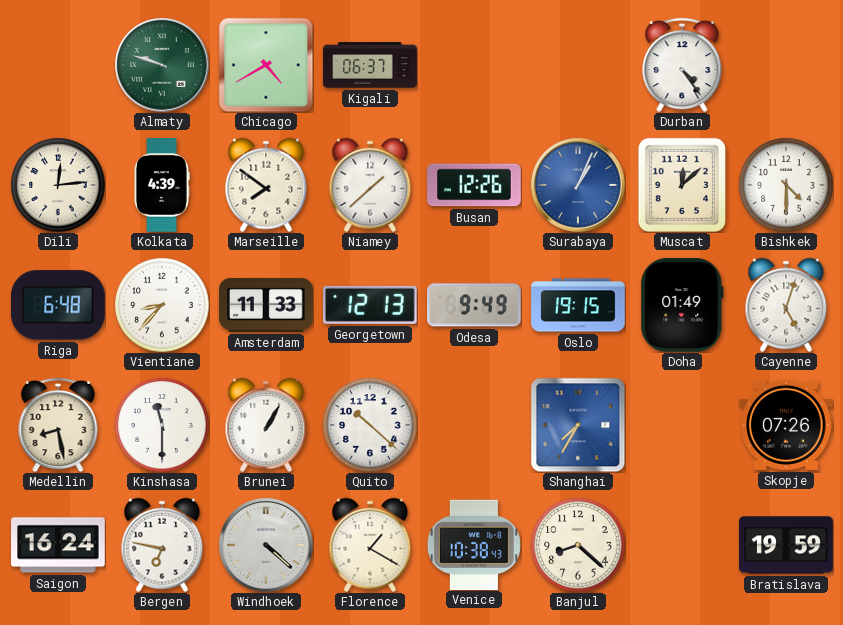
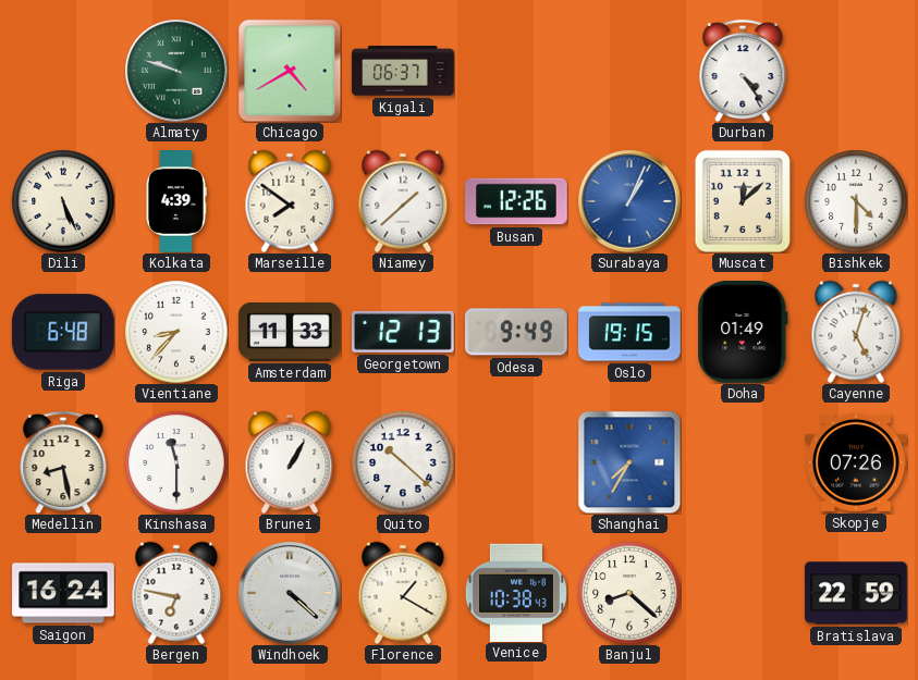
Dili: 12:14 -> 5:26 (63, 201)
Bratislava: 19:59 -> 22:59 (856, 593)
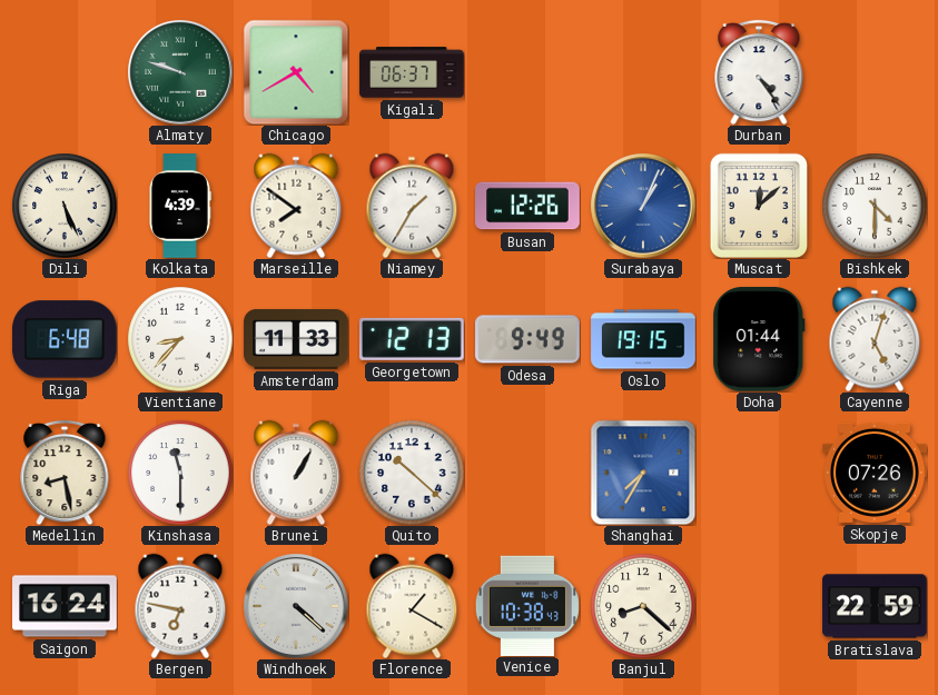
Niamey: 1:38 -> 1:35 (412, 206)
Doha: 01:49 -> 01:44 (759, 340)
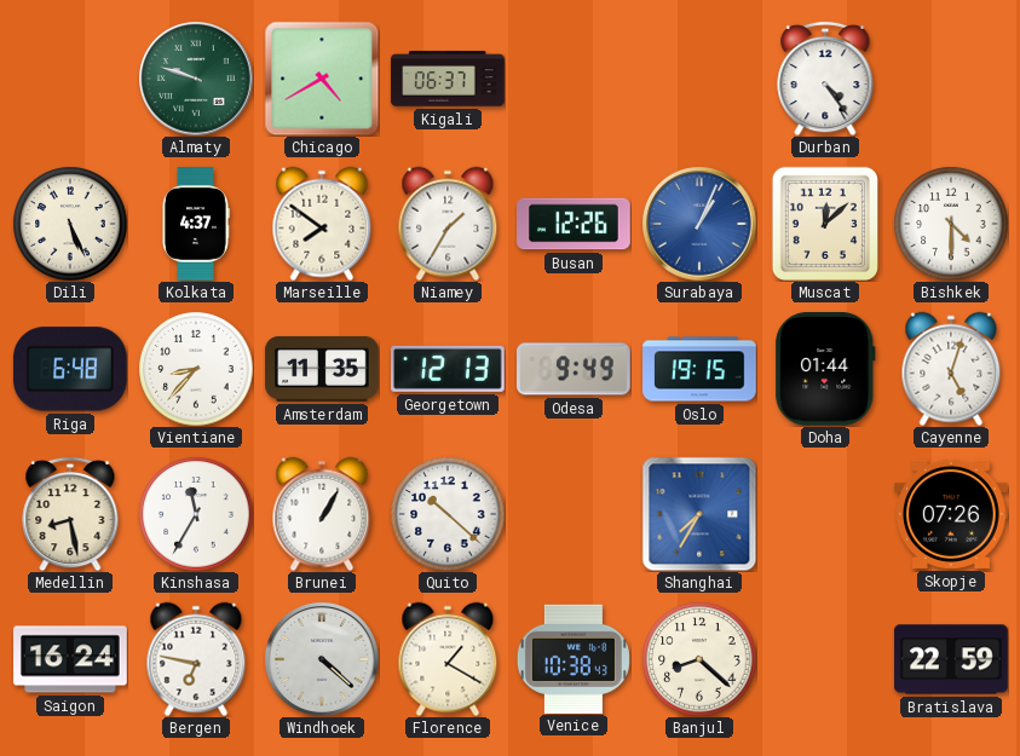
Kolkata: 4:39 -> 4:37 (196, 224)
Amsterdam: 11:33 -> 11:35 (322, 369)
Kinshasa: 11:30 -> 11:35 (196, 514)
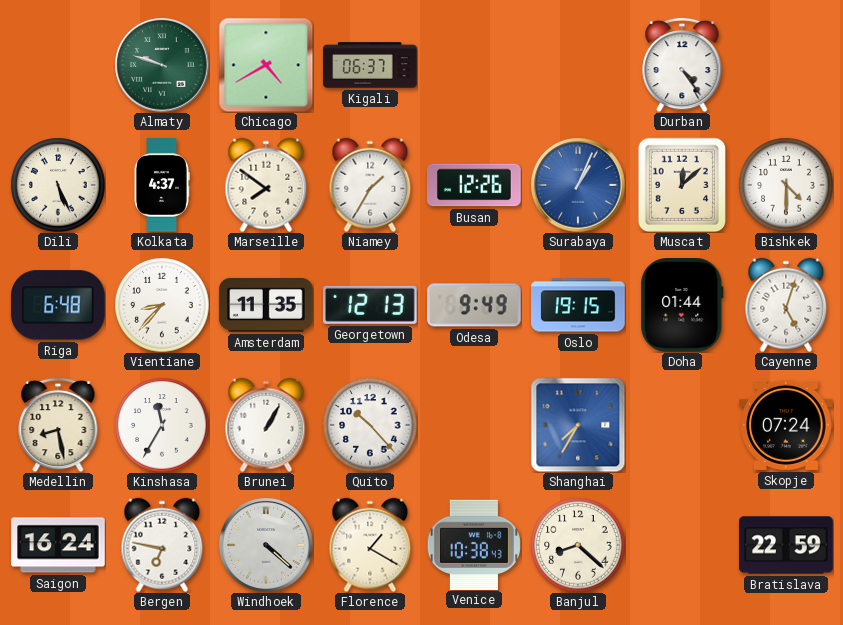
Quito: 10:22 -> 10:23 (370, 425)
Skopje: 07:26 -> 07:24 (787, 425)
